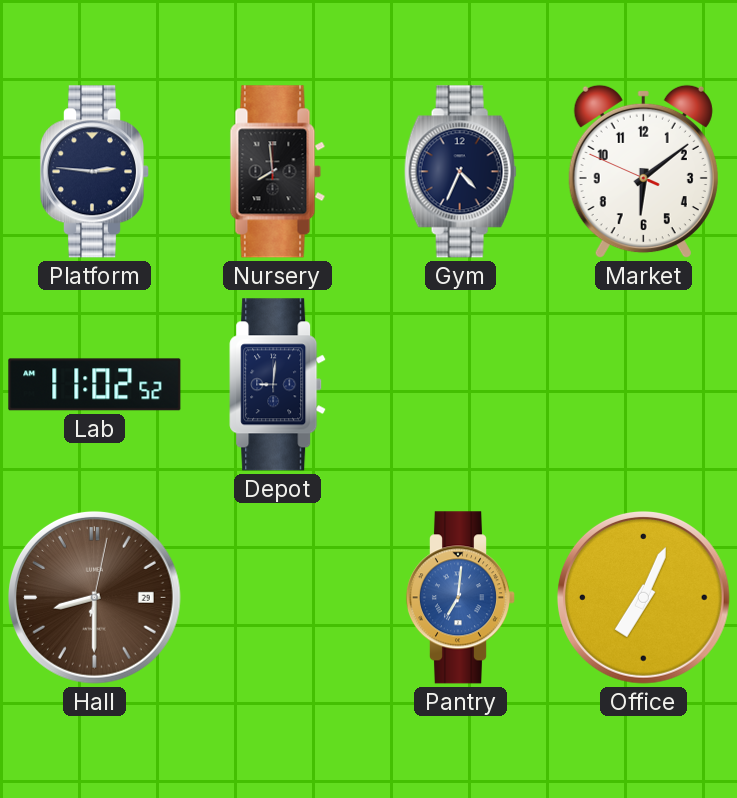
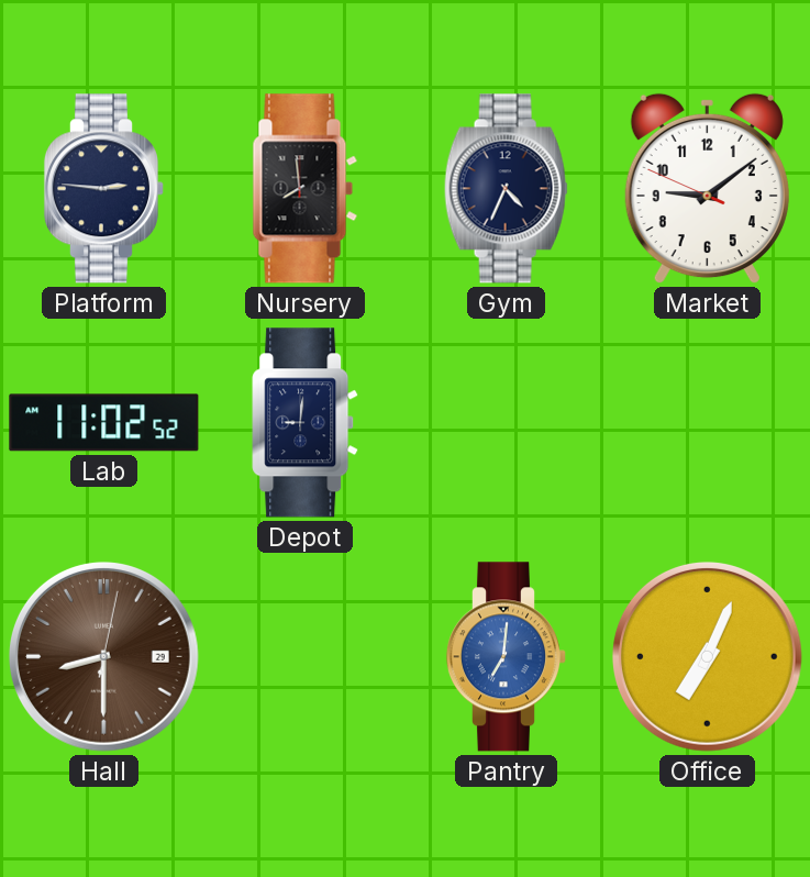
Market: 6:08 -> 9:08 (707, 189)
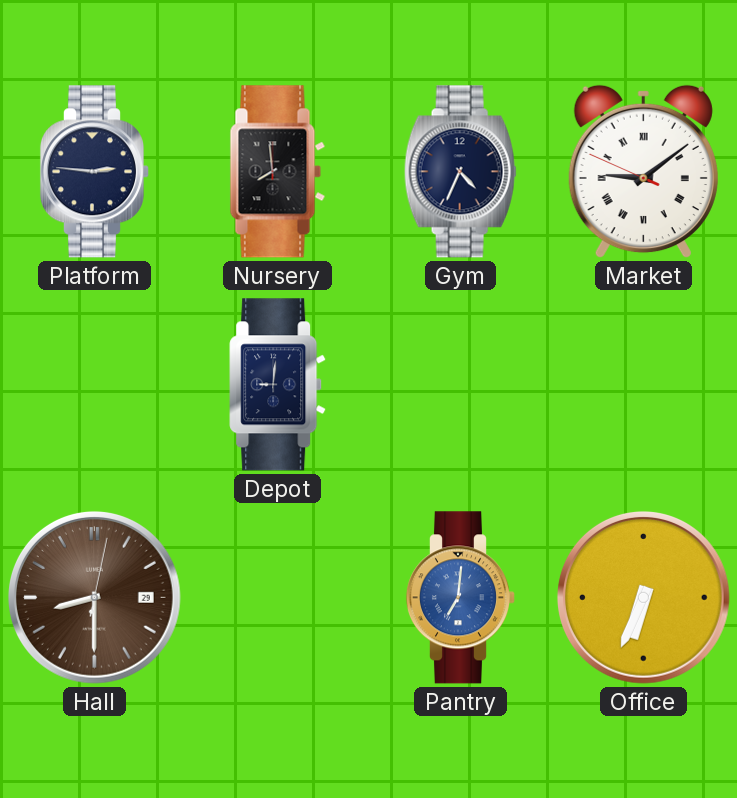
Market numerals: Arabic -> Roman (643, 172)
Lab: 11:02 -> none (104, 423)
Office: 7:04 -> 6:34 (643, 597)
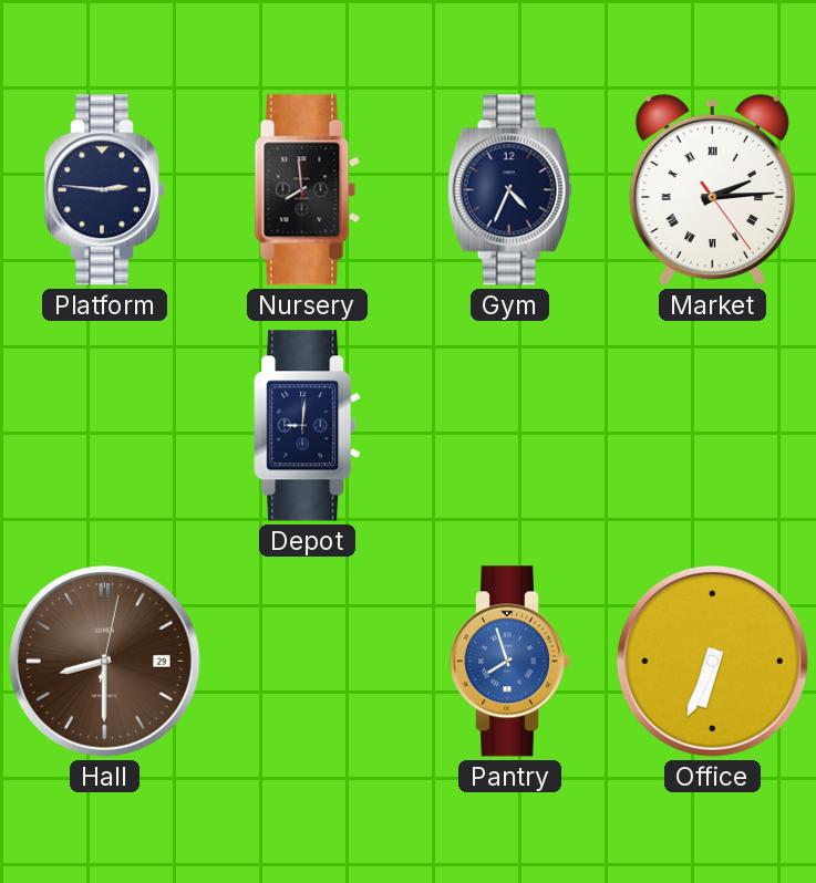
Market: 9:08 -> 2:14 (712, 190)
Pantry: 7:01 -> 7:57 (509, 662)
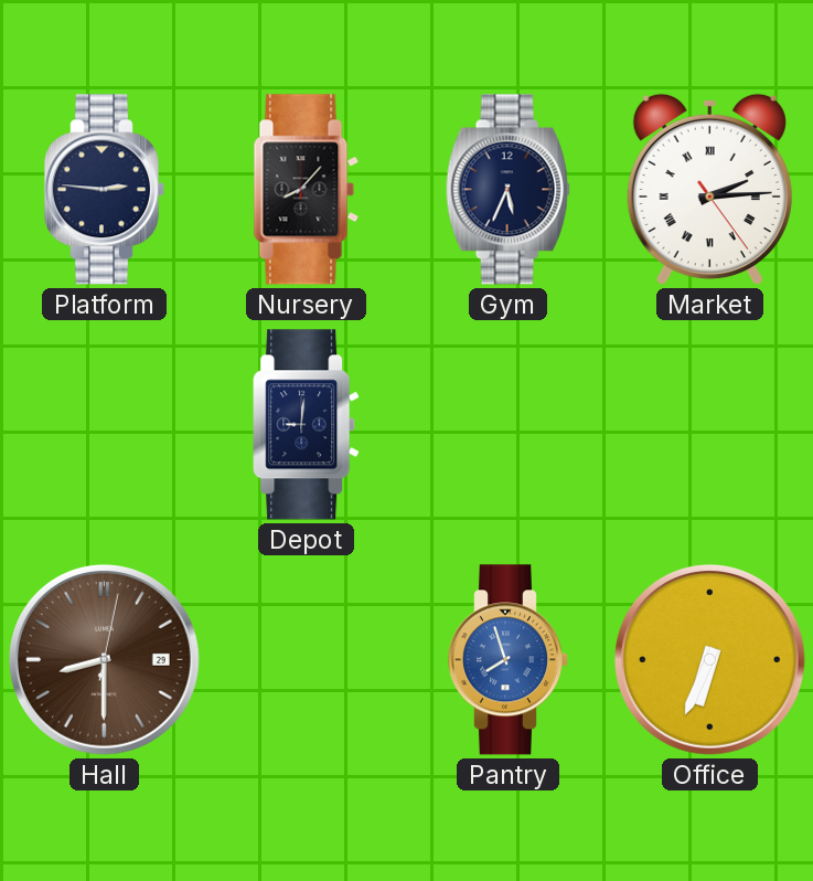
Nursery: 7:59 -> 8:07 (307, 190)
Gym: 4:34 -> 5:34 (507, 190)
